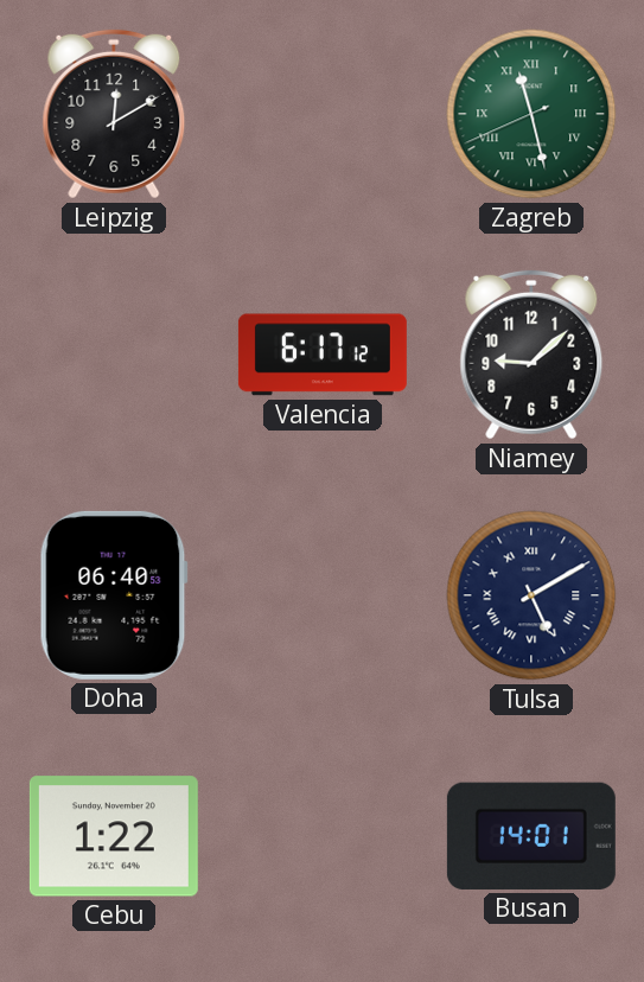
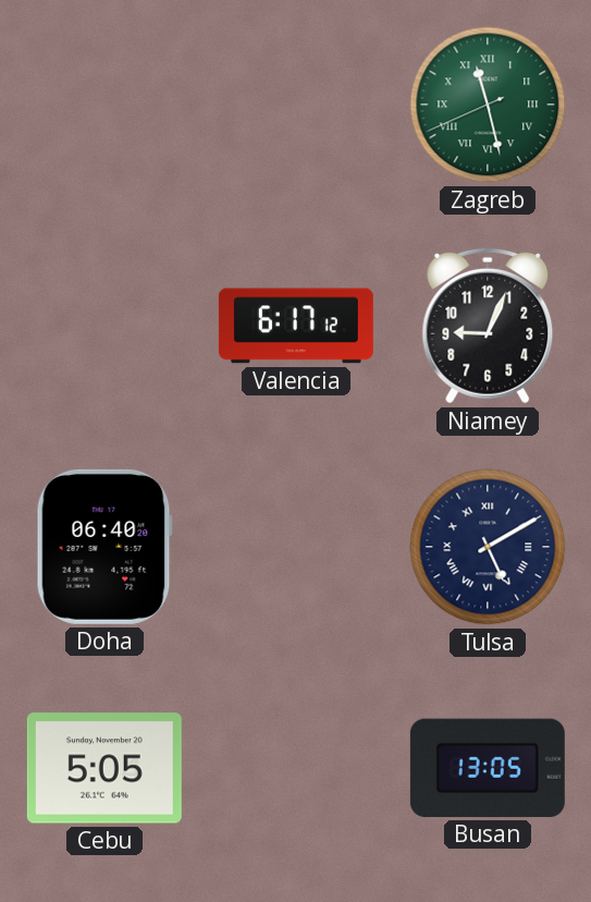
Leipzig: 12:10 -> none (114, 114)
Niamey: 9:08 -> 9:04 (488, 326)
Doha: 06:40:53 -> 06:40:20 (104, 547)
Cebu: 1:22 -> 5:05 (104, 768)
Busan: 14:01 -> 13:05 (488, 768)
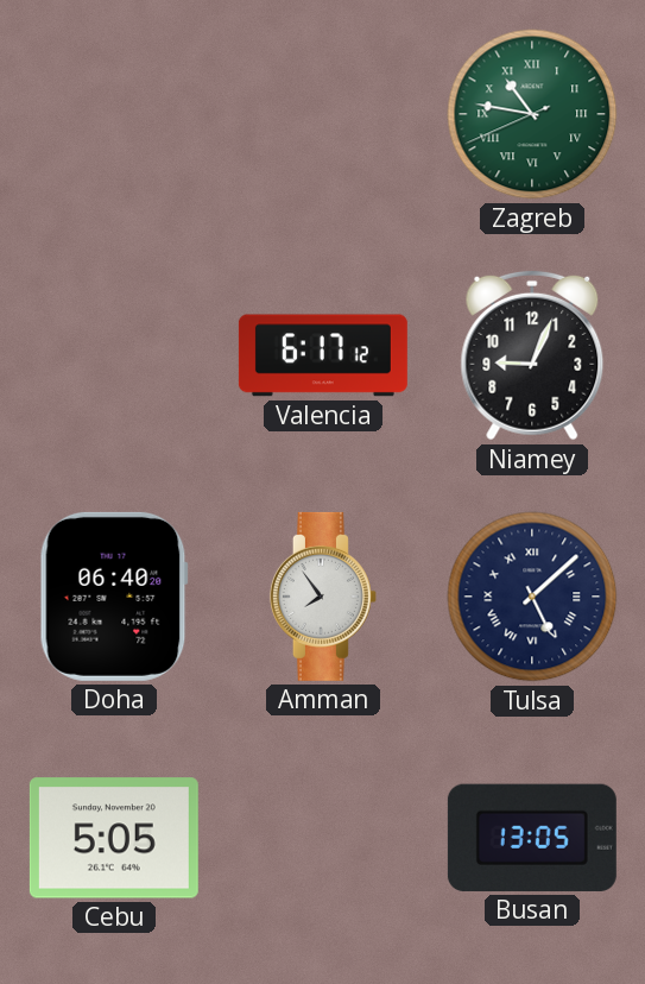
Zagreb: 11:27 -> 10:46 (532, 114)
Amman: none -> 7:54 (323, 597)
Tulsa: 5:10 -> 5:08 (532, 597)
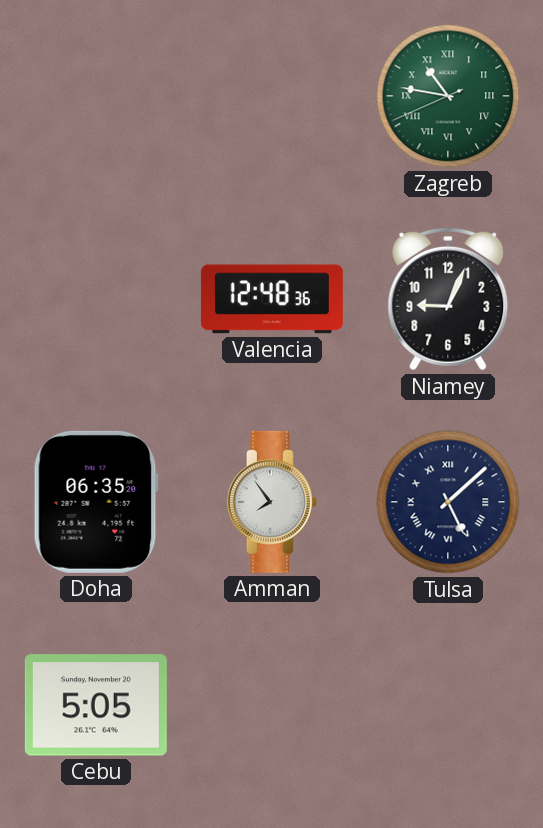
Valencia: 6:17 -> 12:48 (272, 299)
Doha: 06:40 -> 06:35 (96, 502)
Busan: 13:05 -> none (532, 838)
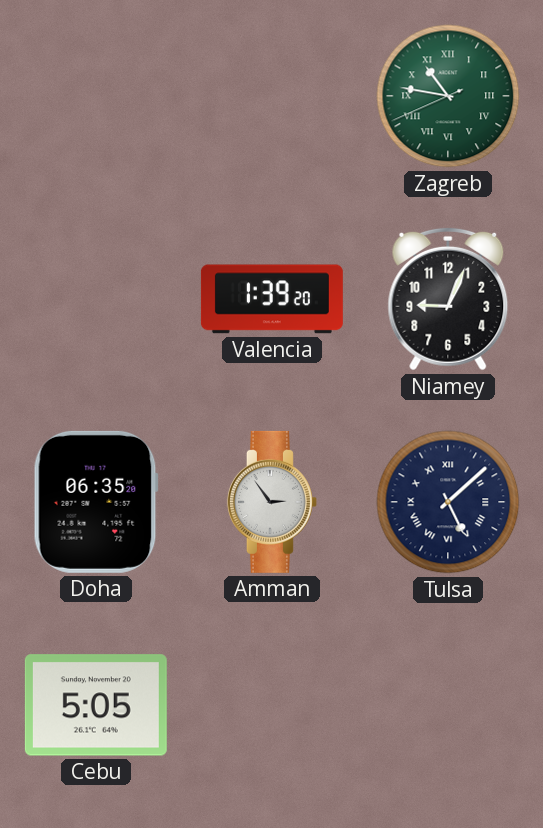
Valencia: 12:48 -> 1:39 (272, 299)
Amman: 7:54 -> 2:54 (272, 502)
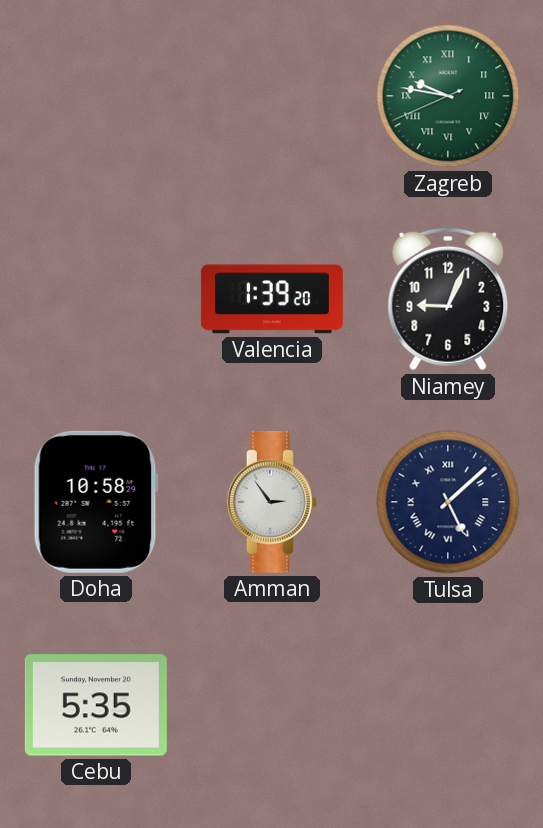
Zagreb: 10:46 -> 9:46 (448, 96)
Doha: 06:35 -> 10:58 (96, 502)
Cebu: 5:05 -> 5:35 (96, 705)
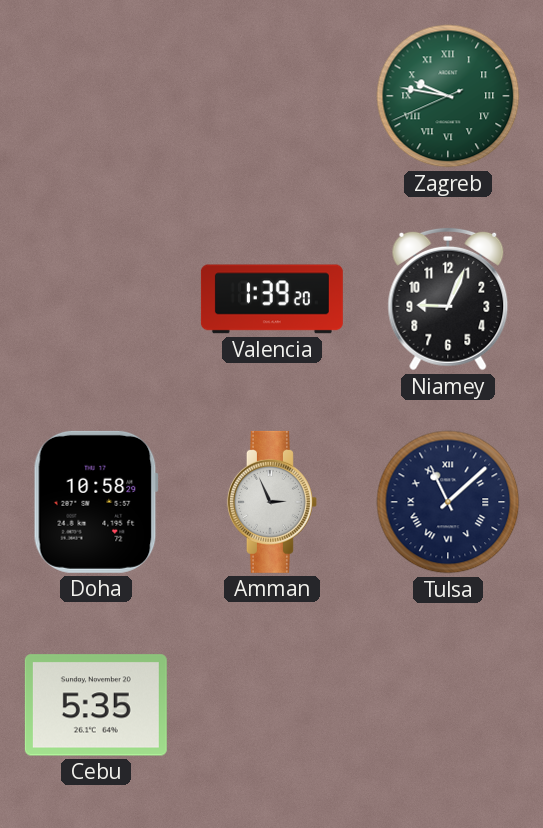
Amman: 2:54 -> 2:56 (272, 502)
Tulsa: 5:08 -> 11:08 (448, 502)
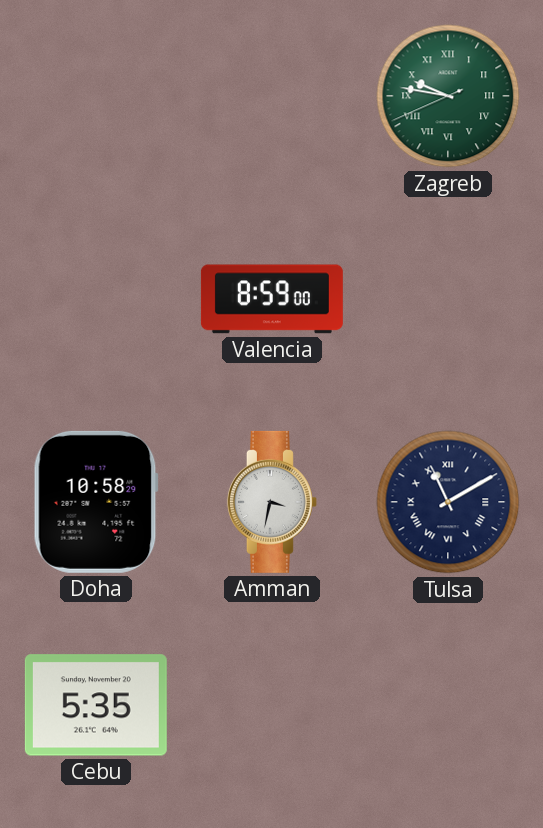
Valencia: 1:39 -> 8:59 (272, 299)
Niamey: 9:04 -> none (448, 299)
Amman: 2:56 -> 3:32 (272, 502)
Tulsa: 11:08 -> 11:10 (448, 502)
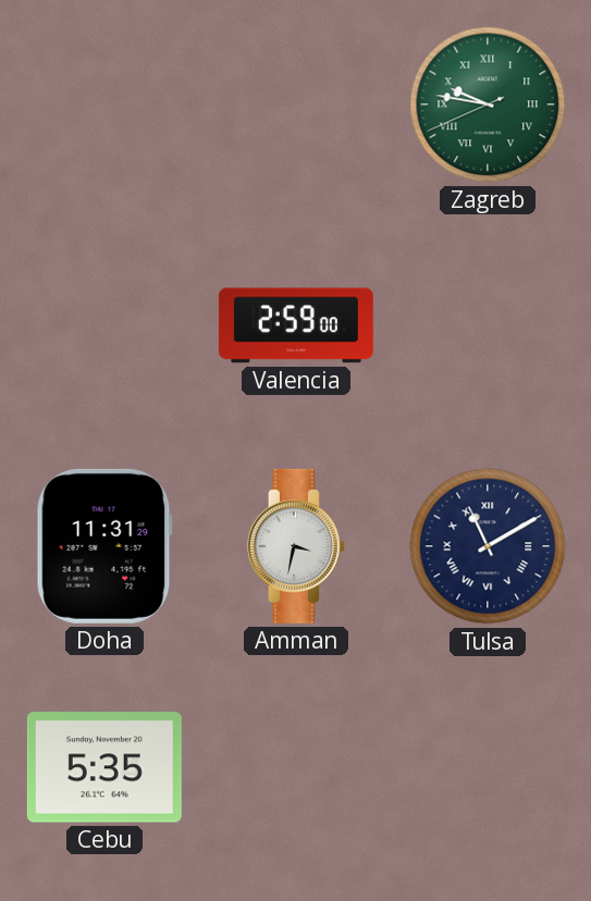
Valencia: 8:59 -> 2:59 (296, 325)
Doha: 10:58 -> 11:31 (104, 546)
